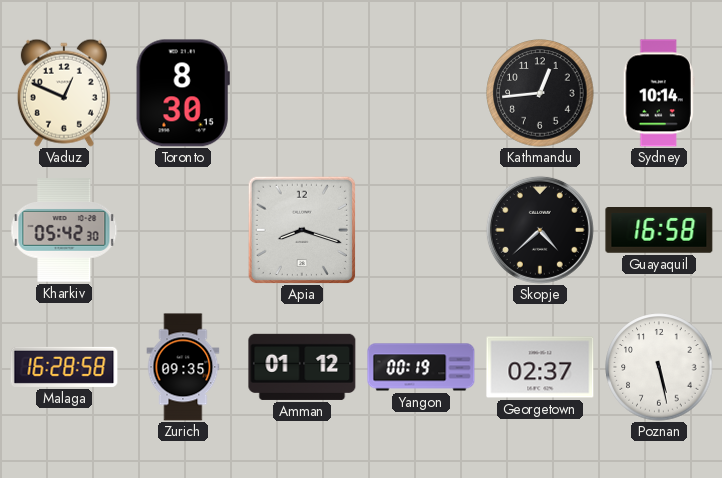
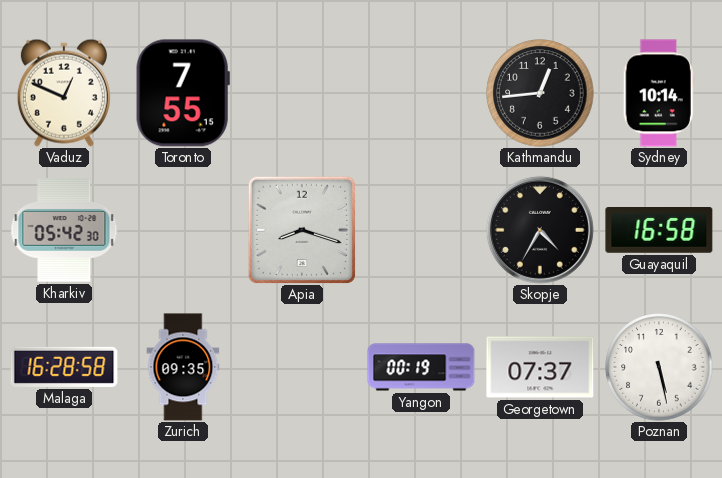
Toronto: 8:30 -> 7:55 (183, 93)
Skopje: 4:38 -> 4:35 (540, 230)
Amman: 01:12 -> none (302, 367)
Georgetown: 02:37 -> 07:37 (540, 367)
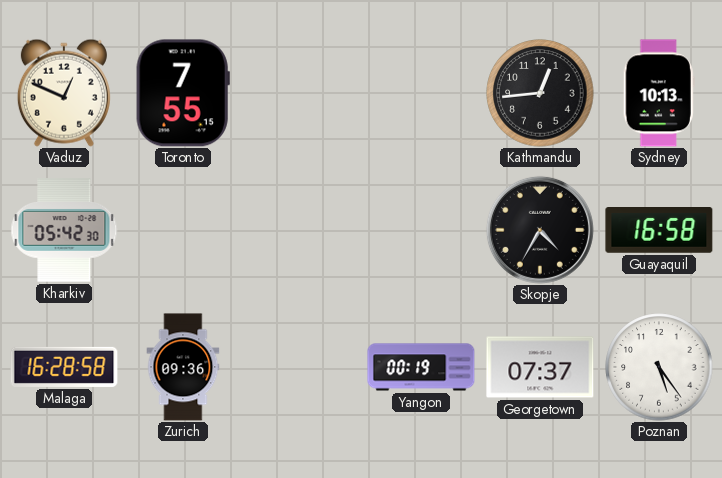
Sydney: 10:14 -> 10:13 (659, 93)
Apia: 8:18 -> none (301, 229)
Zurich: 09:35 -> 09:36 (183, 367)
Poznan: 5:28 -> 5:24 (659, 367)
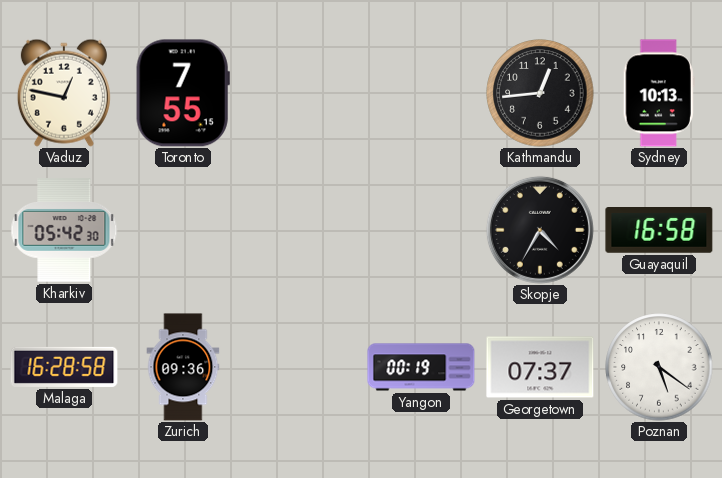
Vaduz: 12:49 -> 12:47 (64, 93)
Poznan: 5:24 -> 5:21 (659, 367)
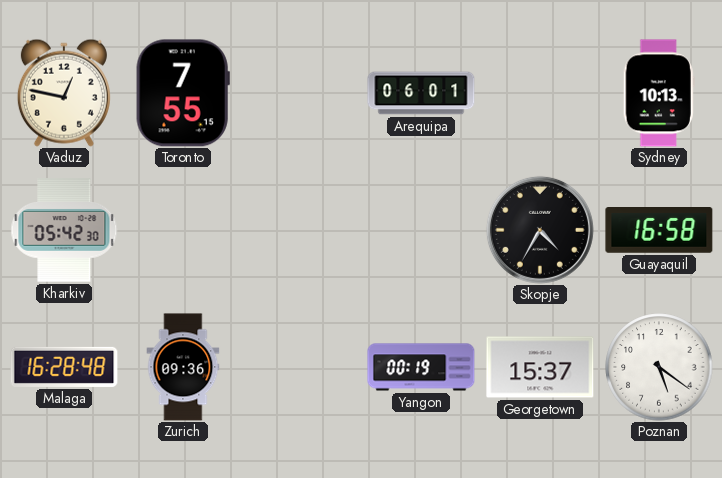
Arequipa: none -> 06:01 (421, 93)
Kathmandu: 12:44 -> none (540, 93)
Malaga: 16:28:58 -> 16:28:48 (64, 367)
Georgetown: 07:37 -> 15:37 (540, 367)
